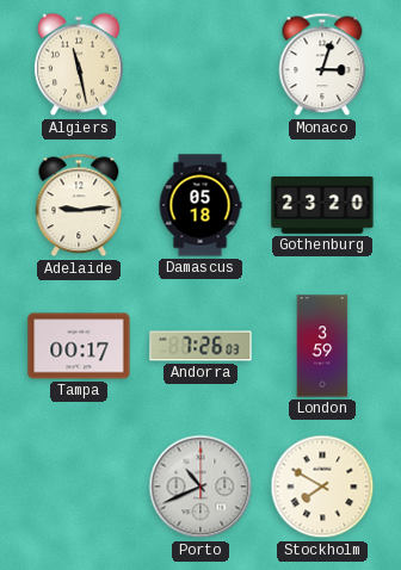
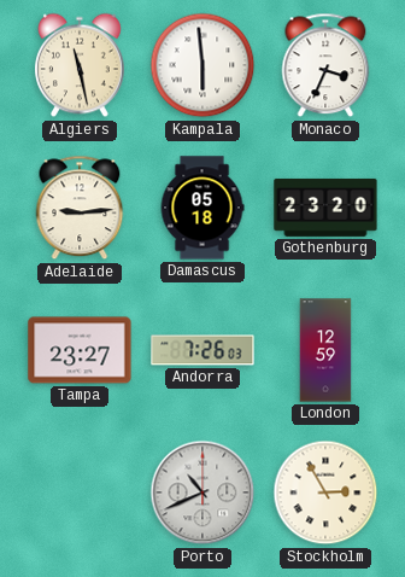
Kampala: none -> 5:59 (202, 65)
Monaco: 3:03 -> 3:34 (325, 65)
Tampa: 00:17 -> 23:27 (80, 350)
London: 3:59 -> 12:59 (325, 350)
Stockholm: 7:50 -> 2:55 (325, 493)
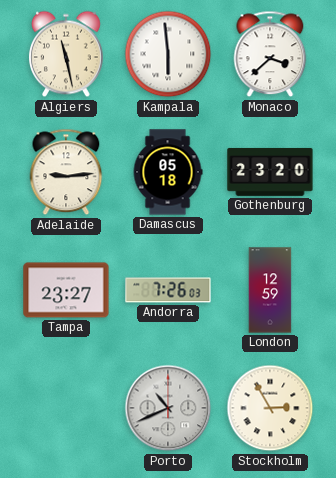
Monaco: 3:34 -> 3:38 (270, 54)
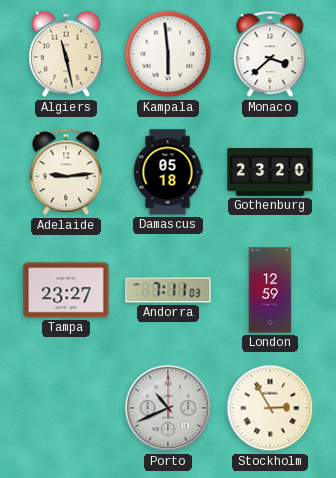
Andorra: 7:26 -> 7:11 (168, 290)
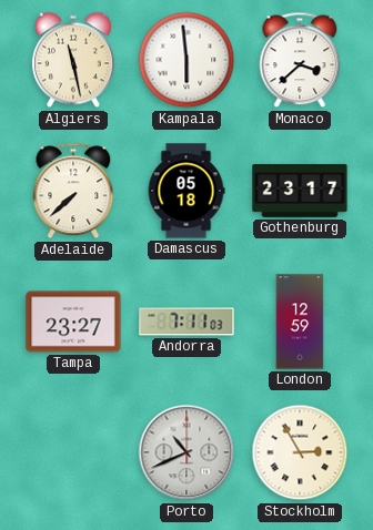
Adelaide: 9:14 -> 7:38 (73, 191)
Gothenburg: 23:20 -> 23:17 (300, 191)
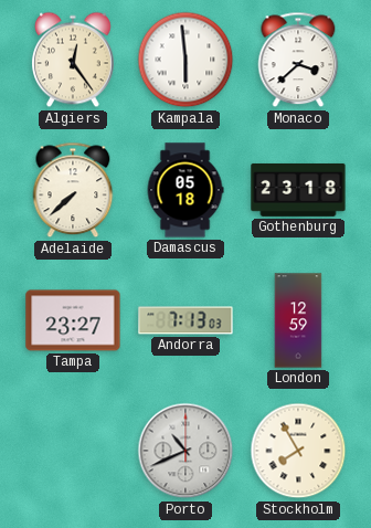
Algiers: 11:28 -> 12:24 (74, 60)
Gothenburg: 23:17 -> 23:18 (298, 190)
Andorra: 7:11 -> 7:13 (185, 320)
Stockholm: 2:55 -> 7:55 (298, 451)
